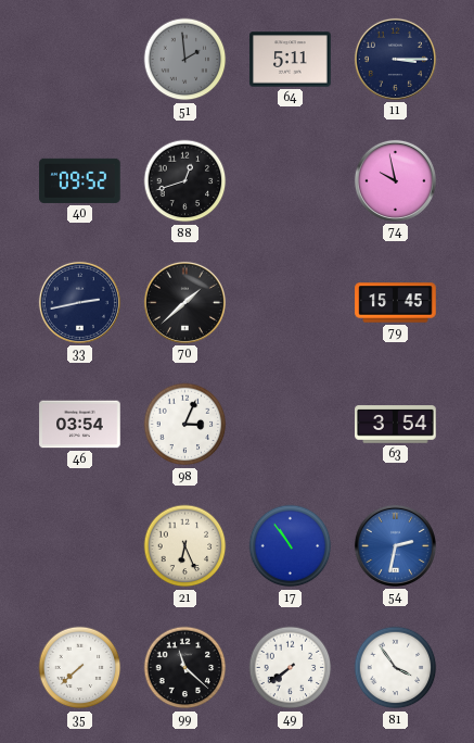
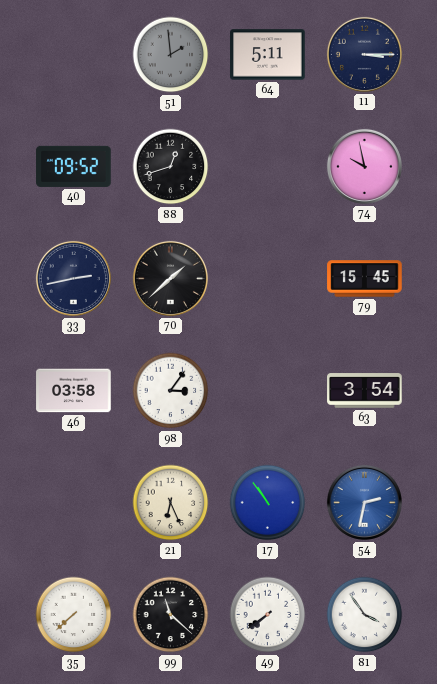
46: 03:54 -> 03:58 (74, 391)
98: 3:04 -> 3:06 (171, 391)
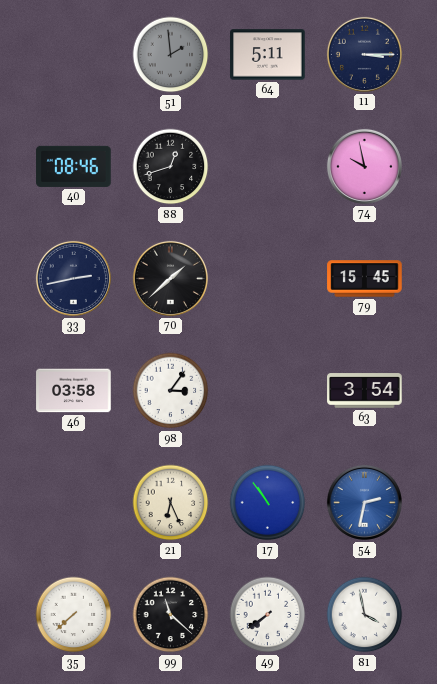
40: 09:52 -> 08:46 (74, 166)
81: 3:54 -> 3:58 (365, 615)
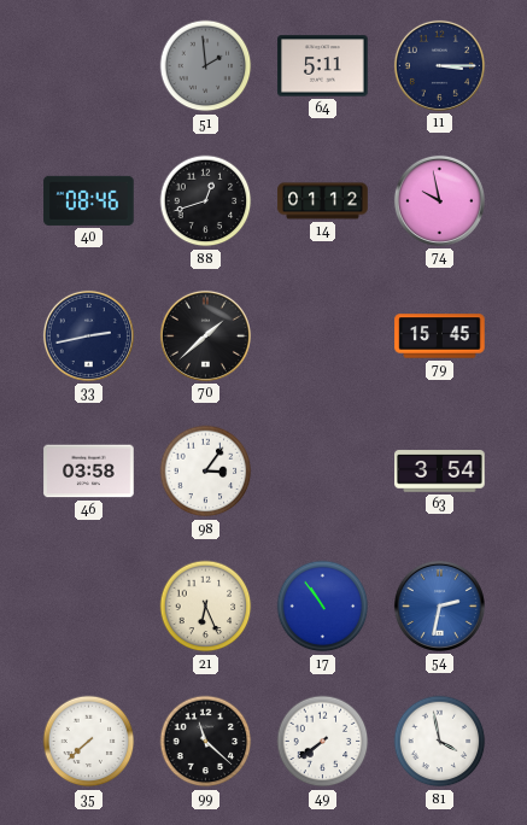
14: none -> 01:12 (323, 201)
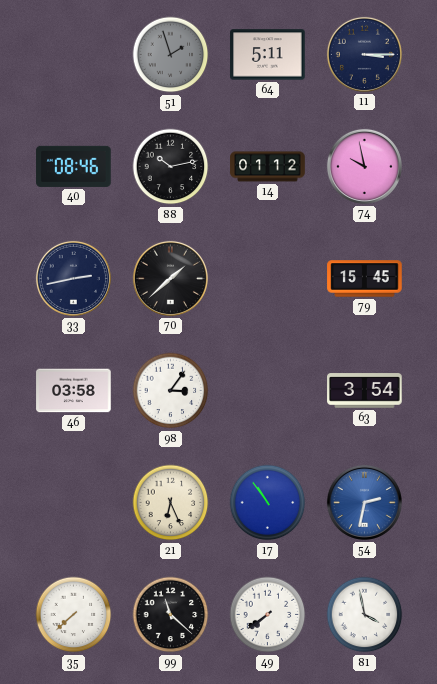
51: 1:59 -> 1:57 (171, 55)
88: 12:42 -> 10:13 (171, 167)
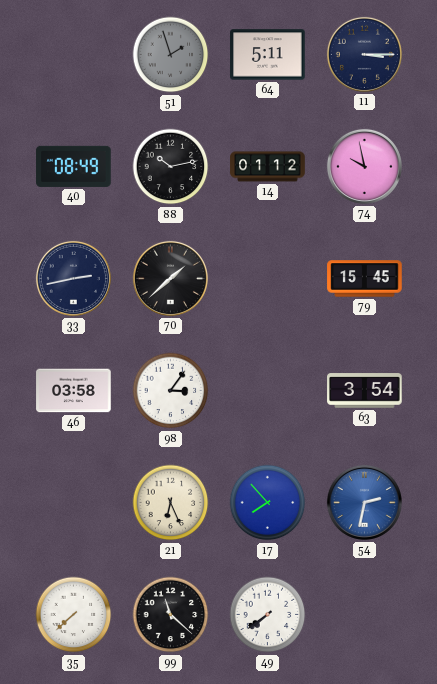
40: 08:46 -> 08:49 (74, 166)
17: 10:54 -> 7:53 (268, 503)
81: 3:58 -> none (365, 615)
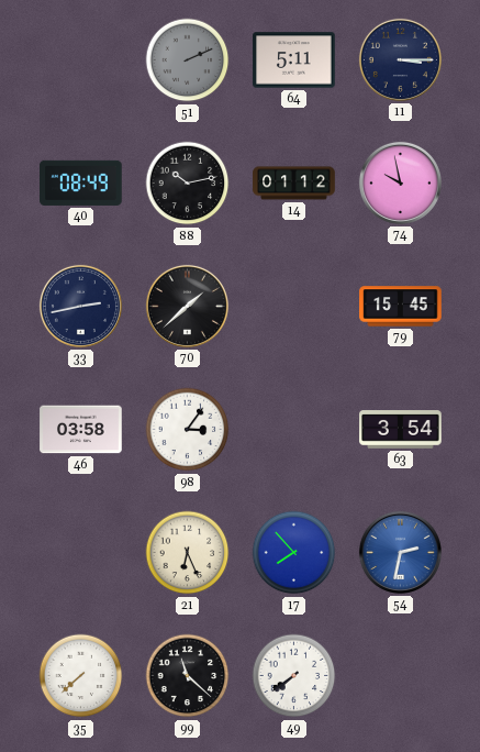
51: 1:57 -> 2:11 (188, 60)
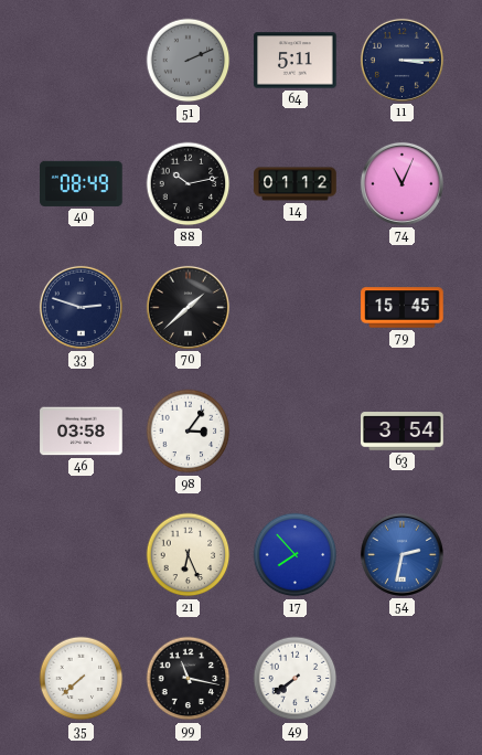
74: 9:58 -> 11:04 (401, 183)
33: 2:43 -> 2:48 (81, 307)
99: 11:22 -> 11:17 (189, 679)
